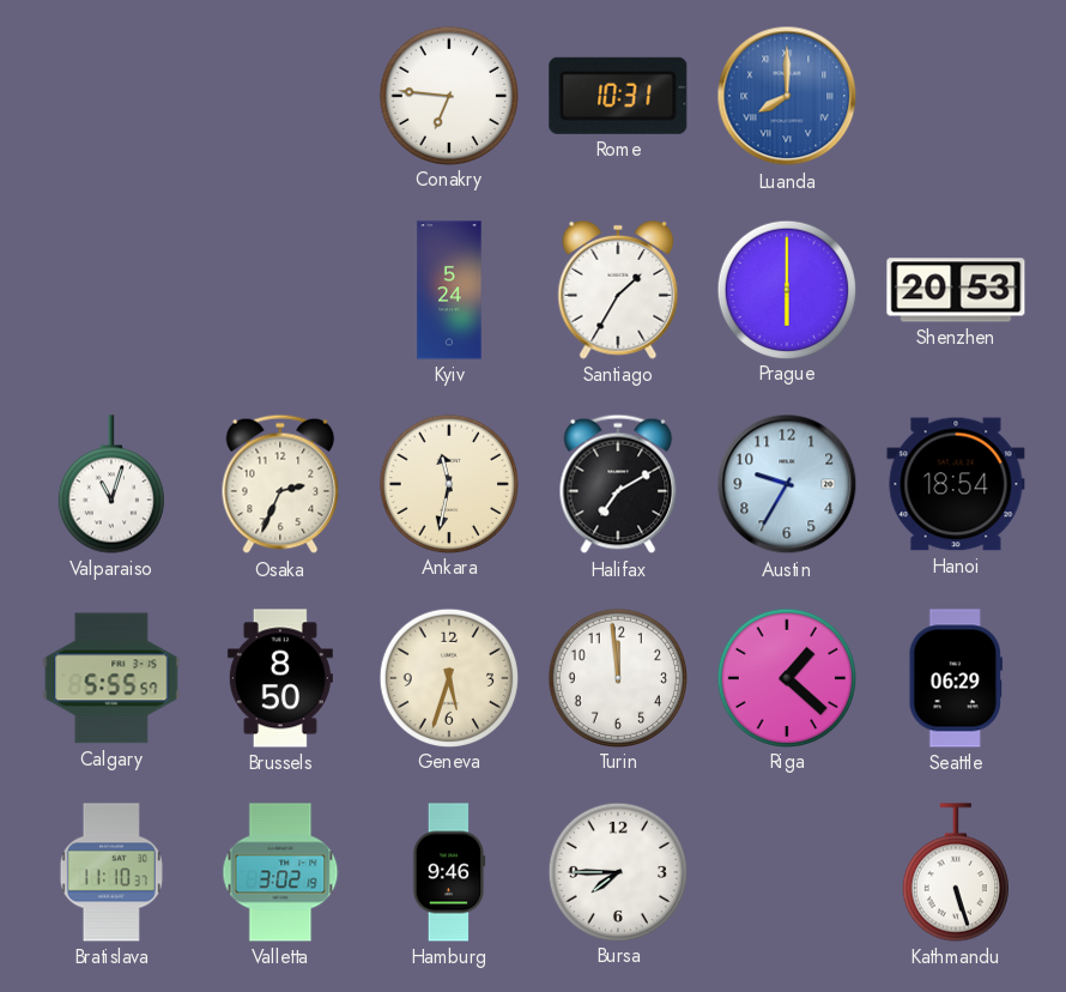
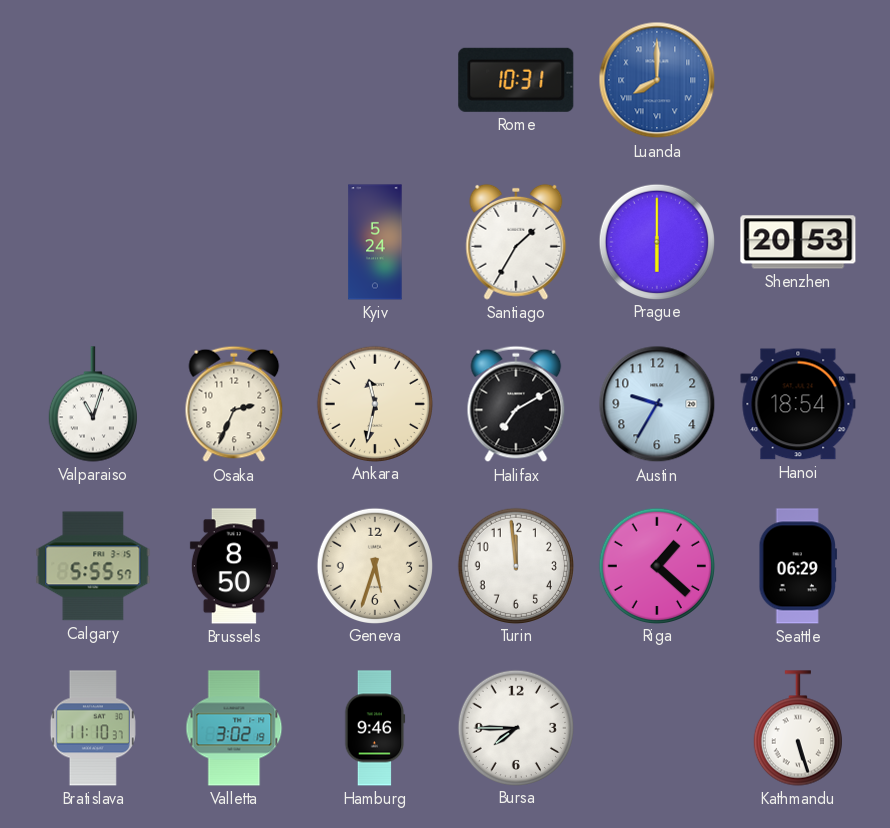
Conakry: 6:46 -> none (448, 95)
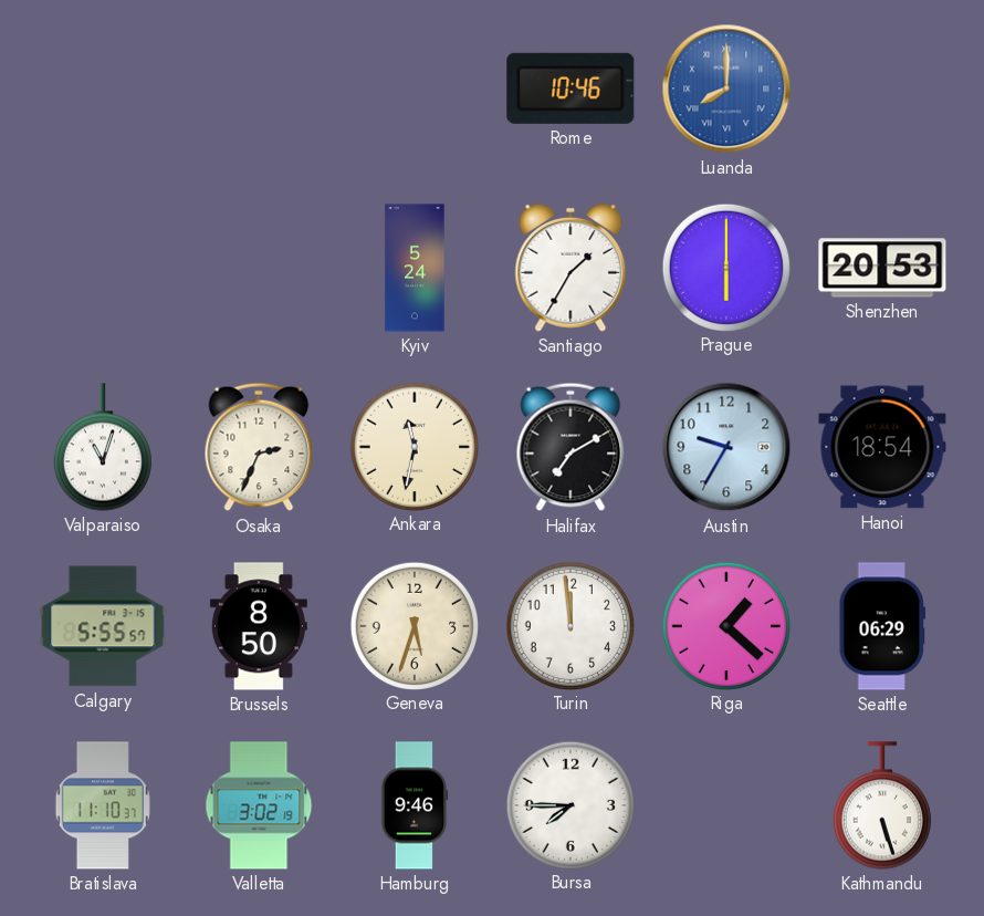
Rome: 10:31 -> 10:46 (570, 89)
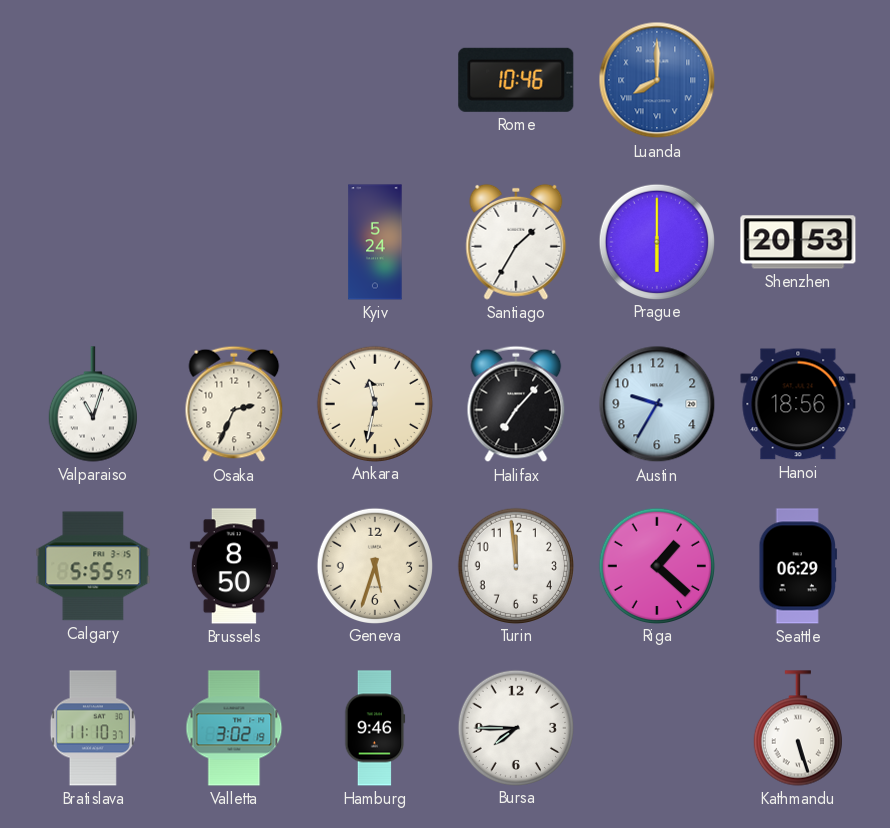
Halifax: 7:10 -> 7:07 (516, 404)
Hanoi: 18:54 -> 18:56 (798, 404)
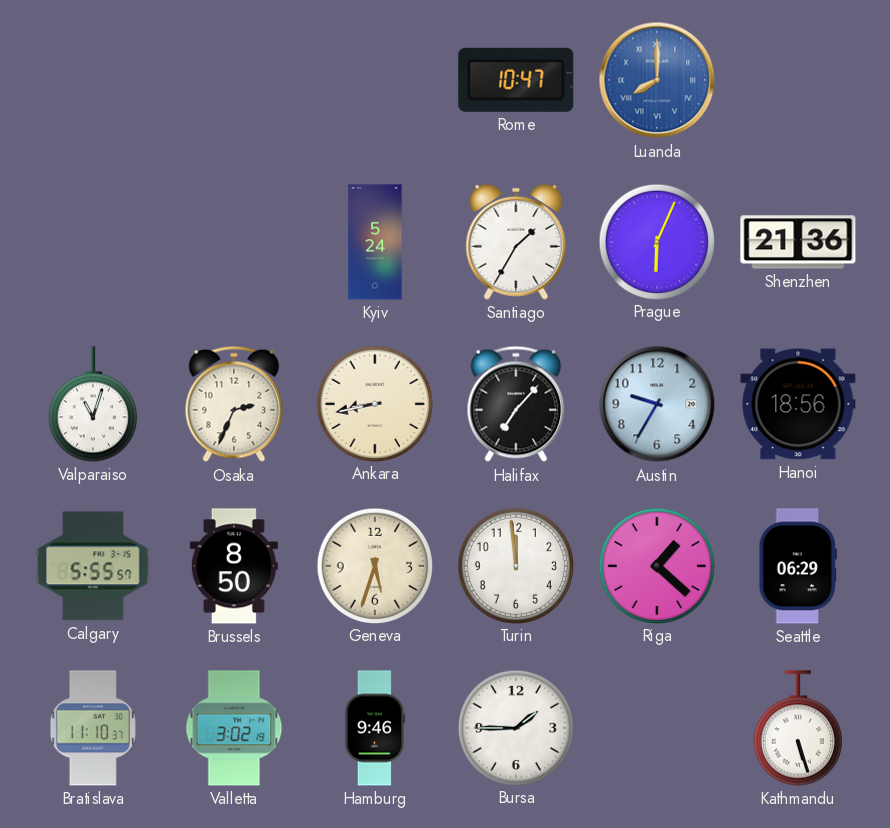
Rome: 10:46 -> 10:47 (516, 80)
Prague: 6:00 -> 6:04 (656, 241)
Shenzhen: 20:53 -> 21:36 (798, 242)
Ankara: 11:32 -> 8:43 (374, 403)
Bursa: 7:45 -> 1:45 (515, 727)
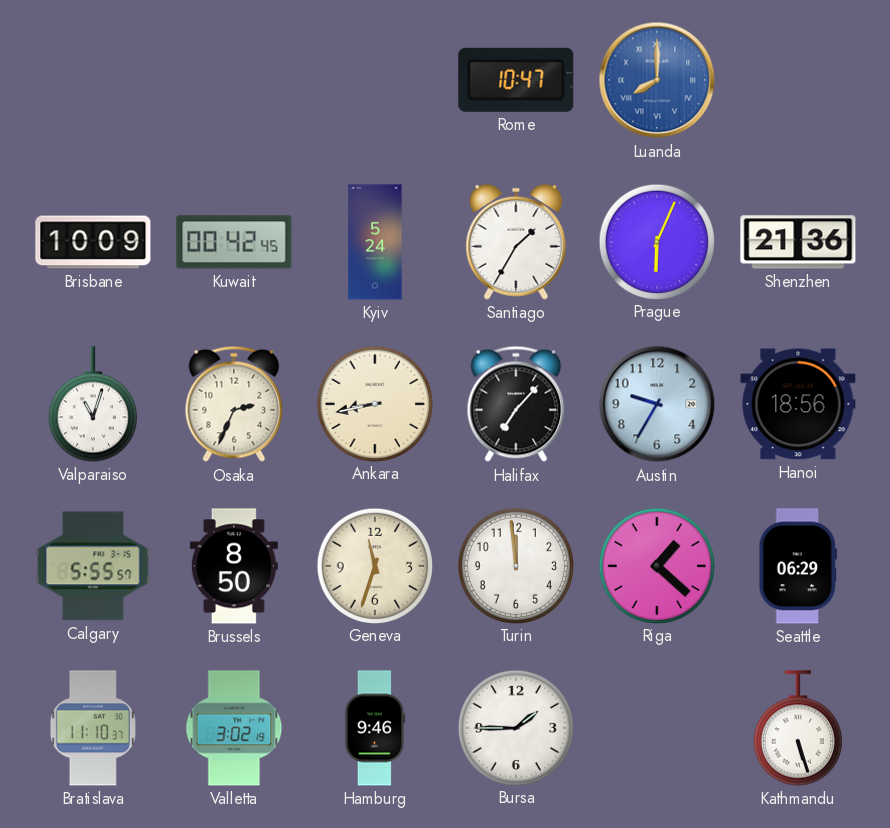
Brisbane: none -> 10:09 (93, 242)
Kuwait: none -> 00:42 (234, 242)
Geneva: 5:33 -> 11:33 (374, 565)
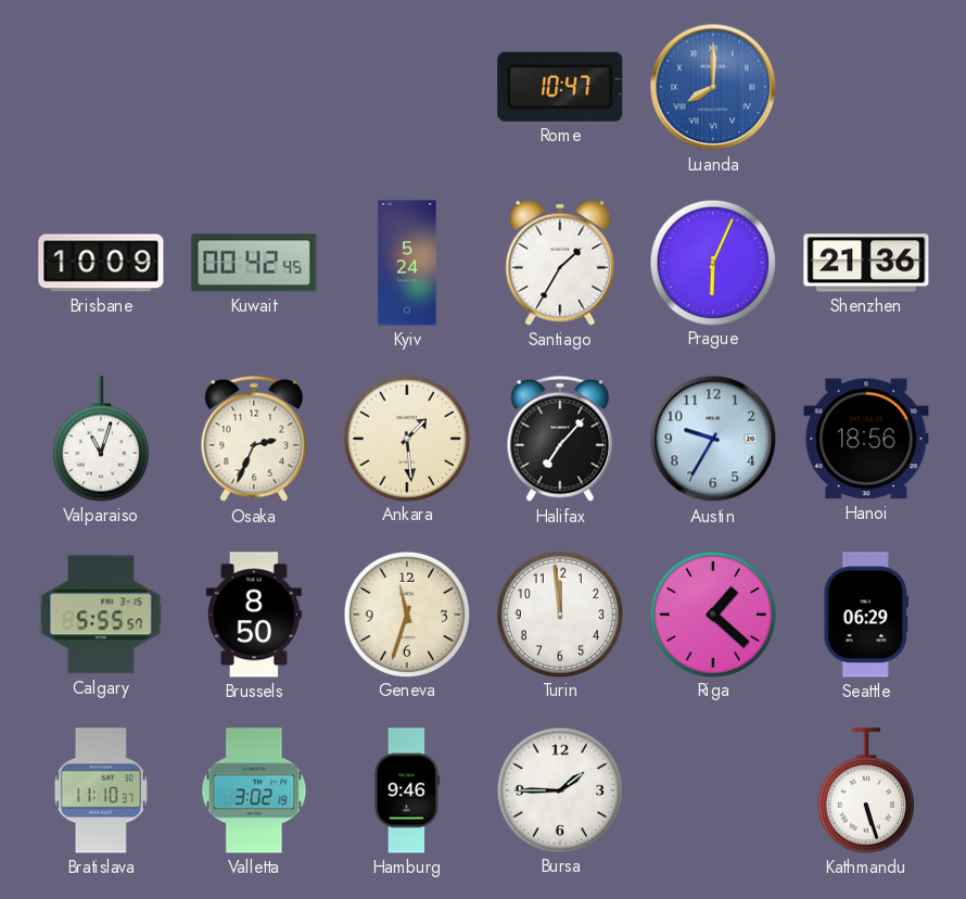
Ankara: 8:43 -> 1:29 (406, 438)
